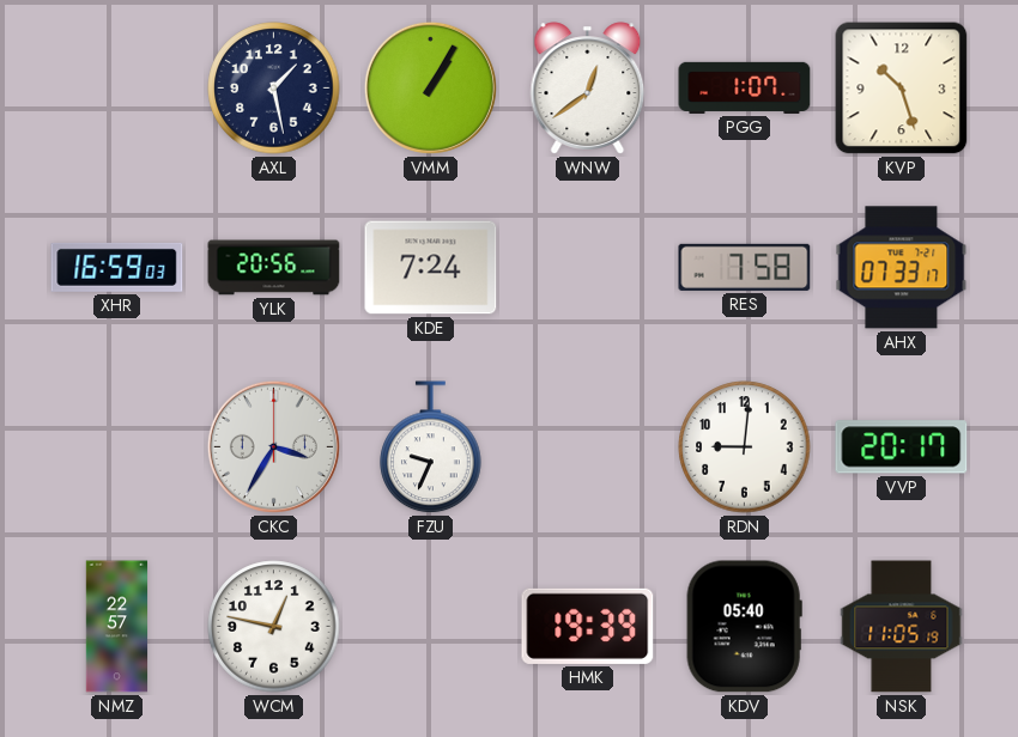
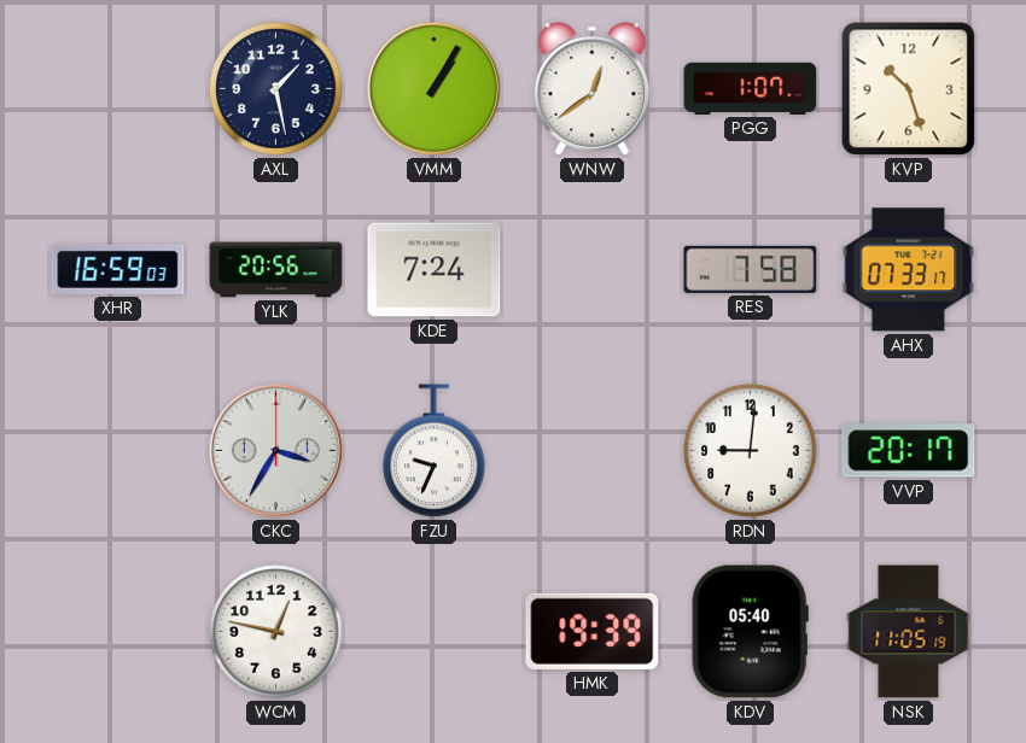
NMZ: 22:57 -> none (117, 627)
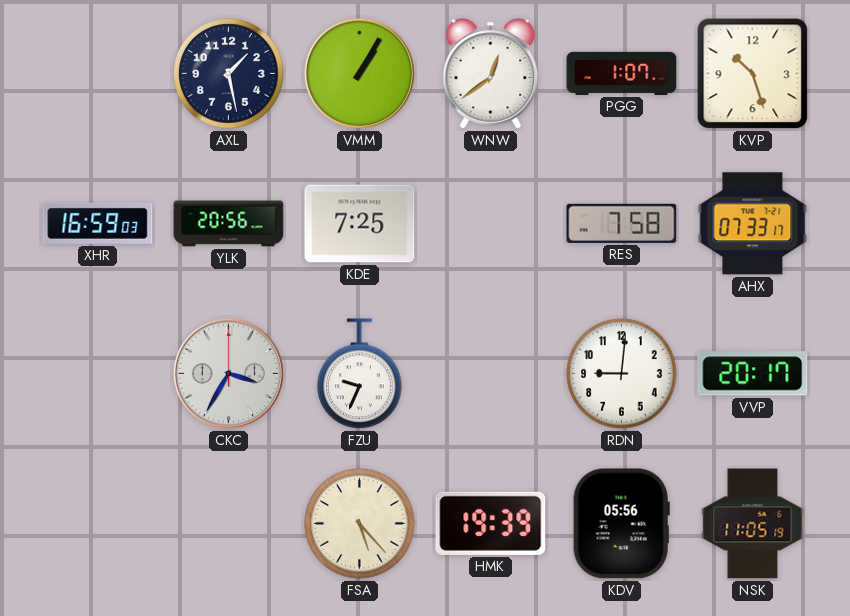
KDE: 7:24 -> 7:25 (360, 224)
WCM: 12:47 -> none (276, 632)
FSA: none -> 5:23 (360, 524)
KDV: 05:40 -> 05:56 (621, 524)
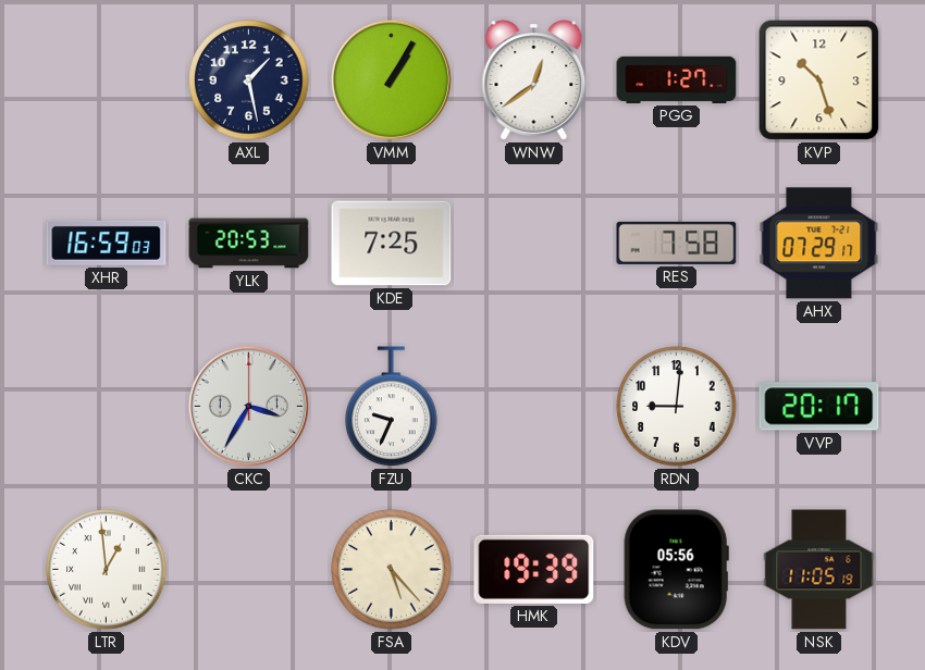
PGG: 1:07 -> 1:27 (677, 79)
YLK: 20:56 -> 20:53 (249, 244)
AHX: 07:33 -> 07:29 (819, 244)
LTR: none -> 12:59 (107, 570)
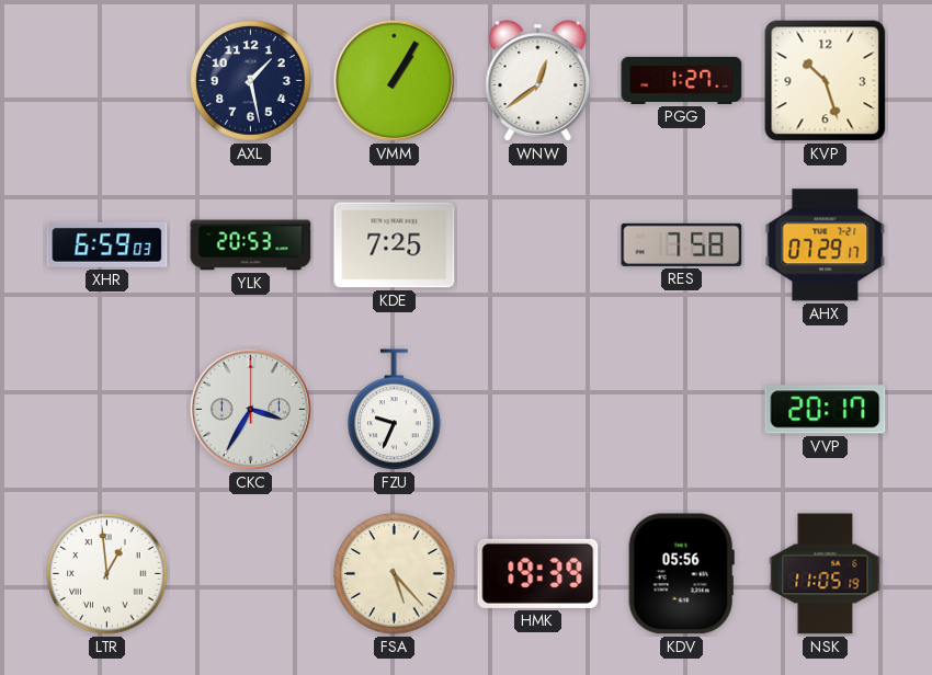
XHR: 16:59 -> 6:59 (107, 244)
RDN: 9:01 -> none (677, 407)
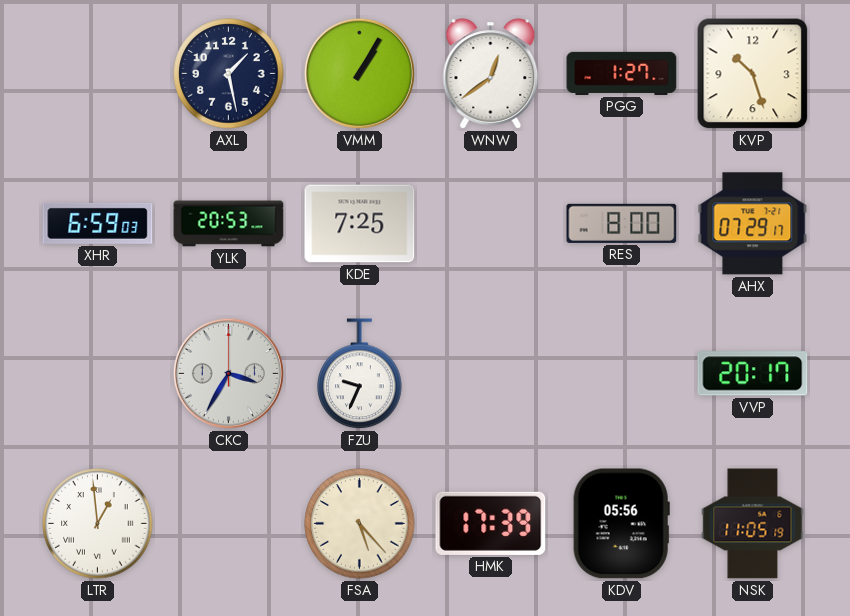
RES: 7:58 -> 8:00 (622, 223)
HMK: 19:39 -> 17:39 (491, 523)
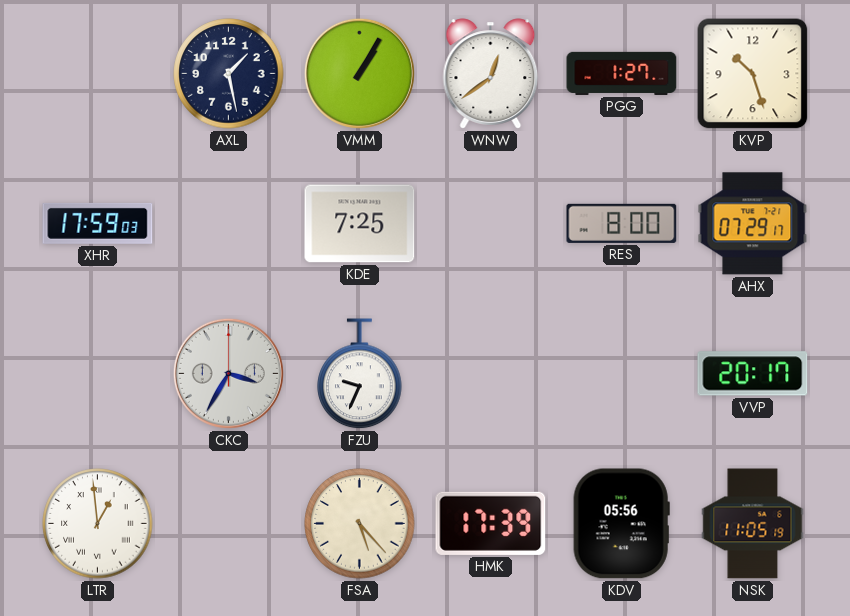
XHR: 6:59 -> 17:59 (98, 223)
YLK: 20:53 -> none (229, 224)
